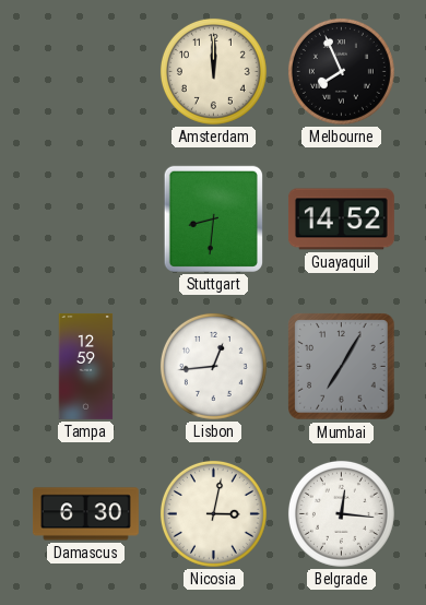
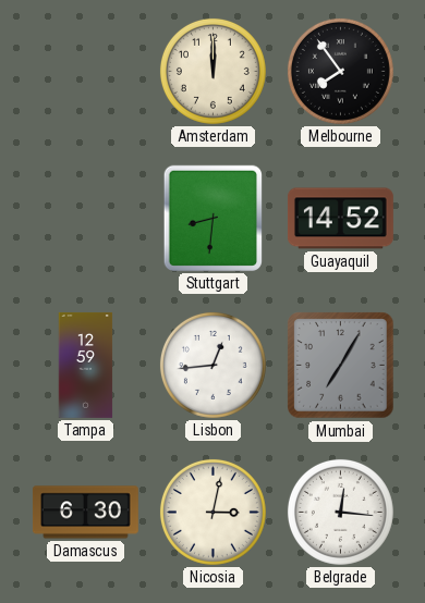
Melbourne: 7:56 -> 7:54 (340, 71)
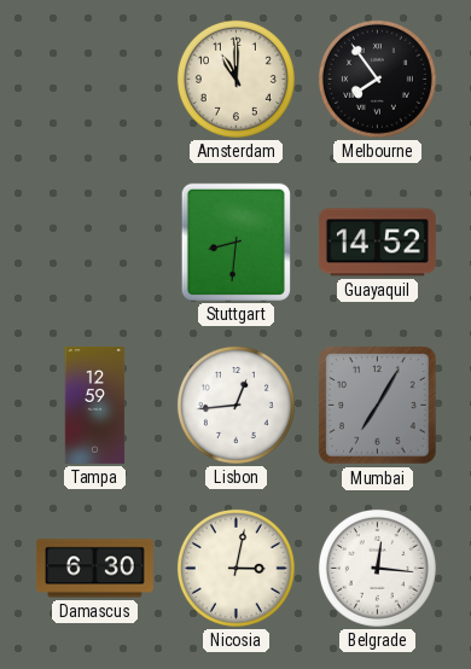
Amsterdam: 12:00 -> 11:00 (235, 78)
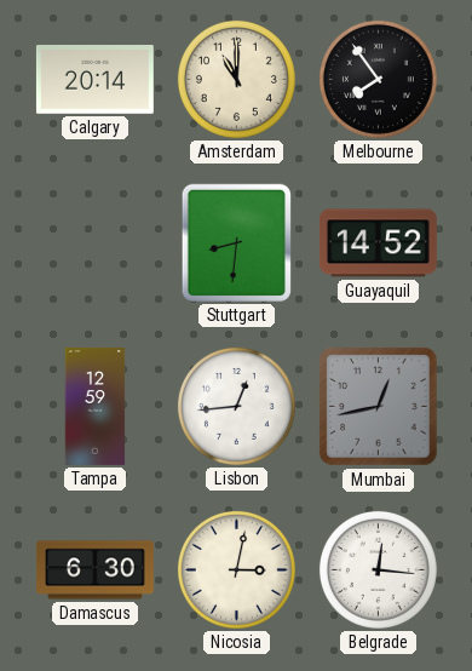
Calgary: none -> 20:14 (94, 80)
Mumbai: 7:05 -> 12:43 (379, 407)
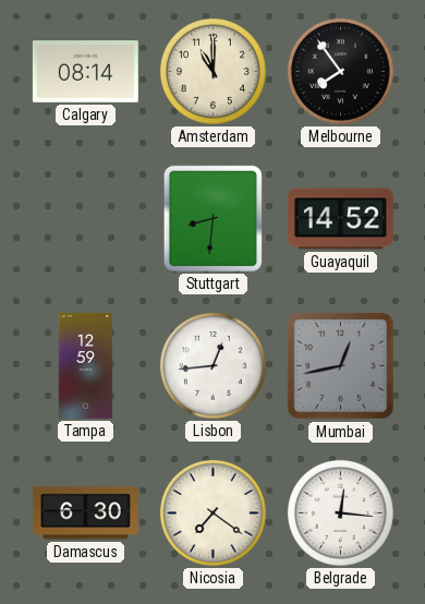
Calgary: 20:14 -> 08:14 (85, 72)
Nicosia: 3:02 -> 7:21 (212, 512)
